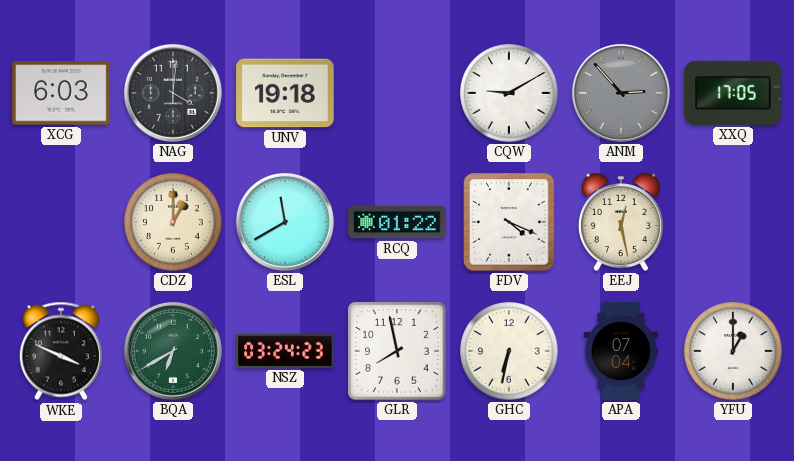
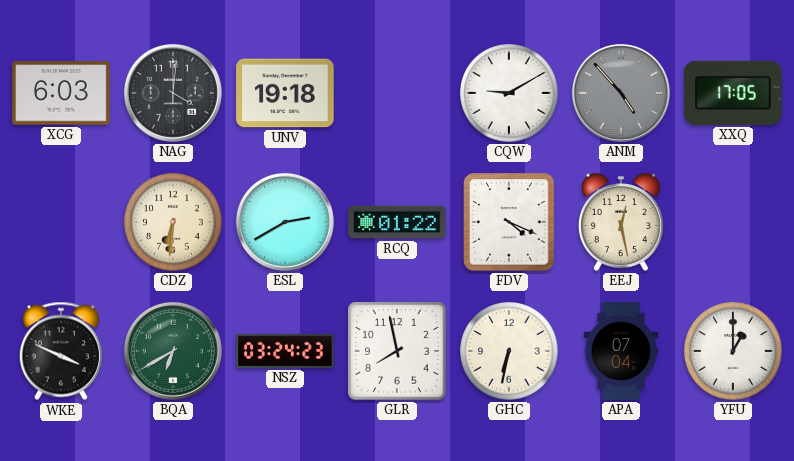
ANM: 2:53 -> 4:53 (621, 93)
CDZ: 1:00 -> 6:31 (173, 222)
ESL: 11:40 -> 2:40 (285, 222)
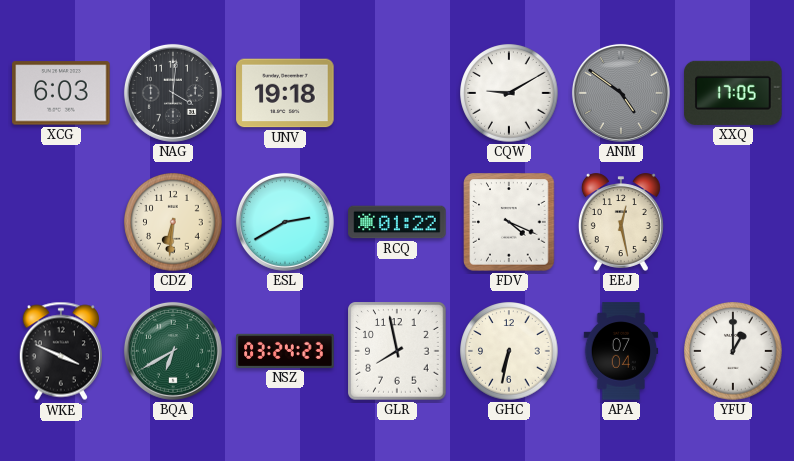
ANM: 4:53 -> 4:51 (621, 93)
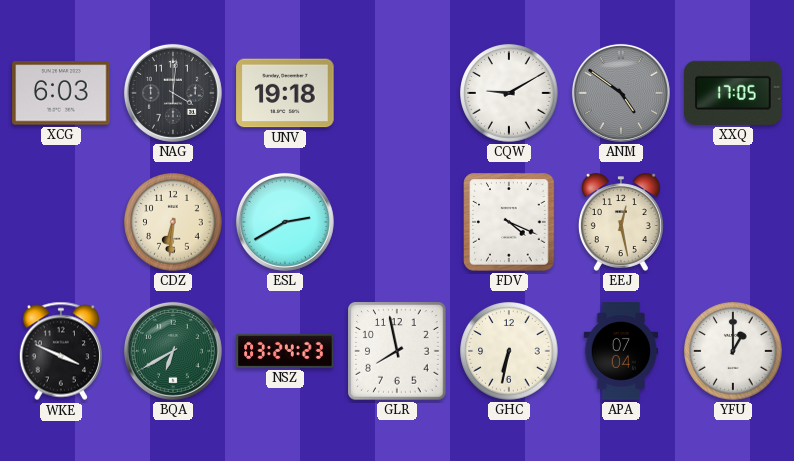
RCQ: 01:22 -> none (397, 222)
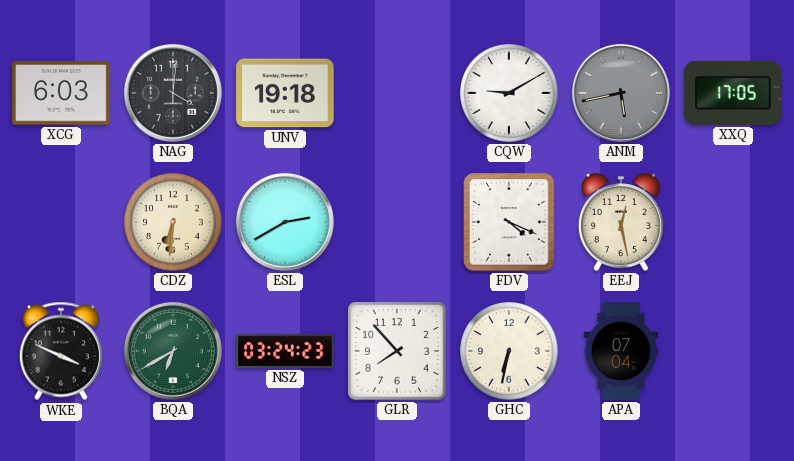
ANM: 4:51 -> 5:43 (621, 93)
GLR: 7:58 -> 7:53 (397, 351)
YFU: 1:00 -> none (733, 351)
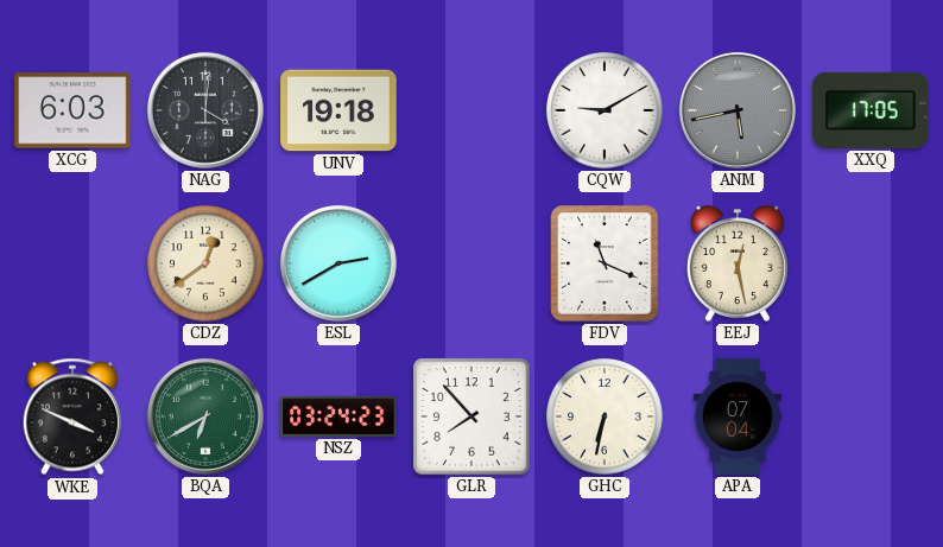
CDZ: 6:31 -> 12:39 (205, 263)
FDV: 4:19 -> 11:19 (605, 263)
